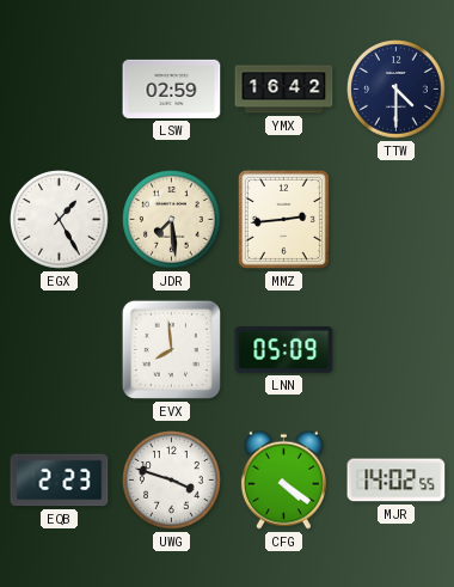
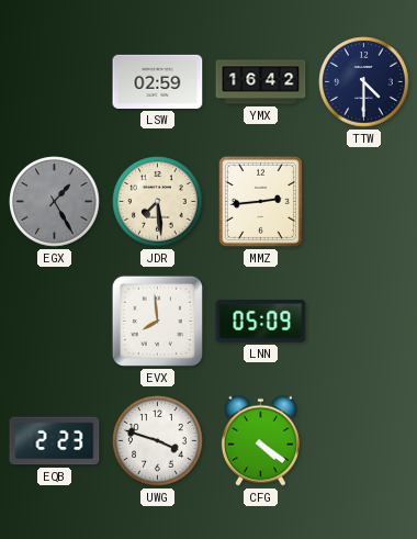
EGX dial: white -> grey (55, 202)
MJR: 14:02 -> none (397, 481)
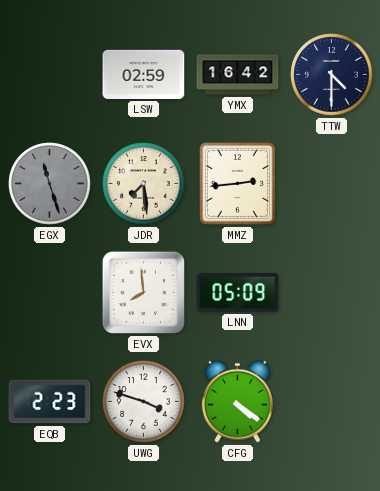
EGX: 1:25 -> 11:27 (50, 184)
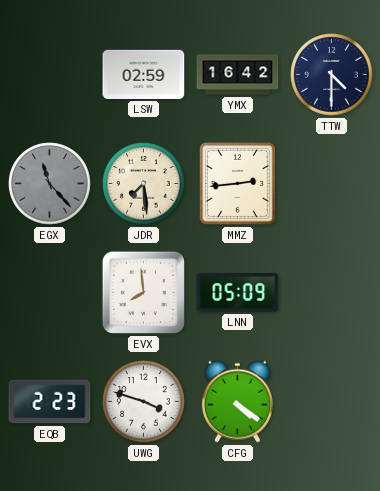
EGX: 11:27 -> 11:23 (50, 184)
